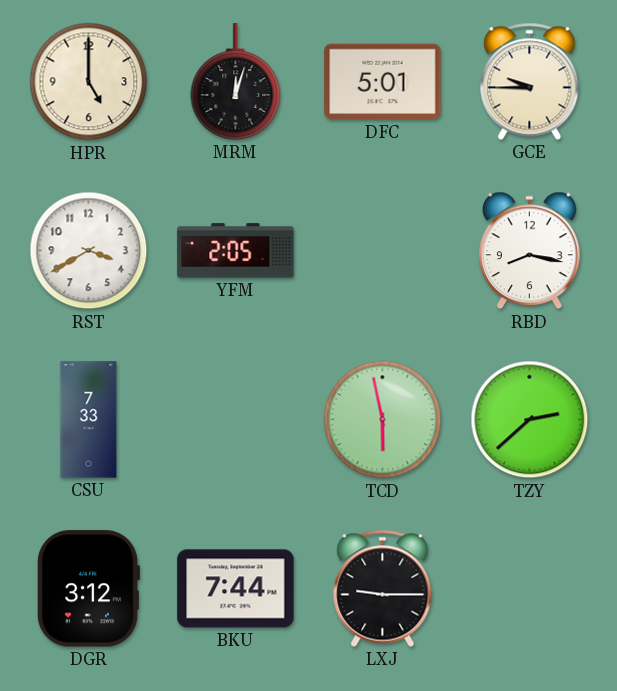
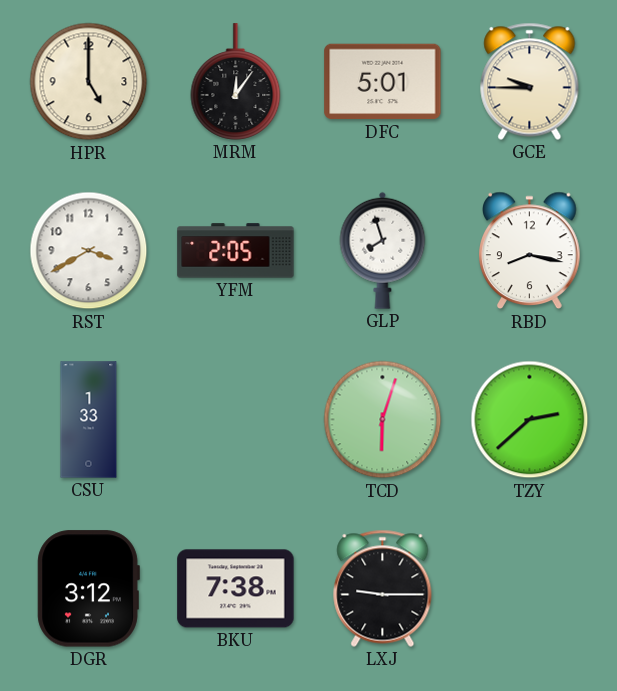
MRM: 12:03 -> 12:06 (236, 82)
GLP: none -> 7:57 (383, 250)
CSU: 7:33 -> 1:33 (89, 420)
TCD: 5:58 -> 6:03 (383, 420)
BKU: 7:44 -> 7:38 (236, 589)
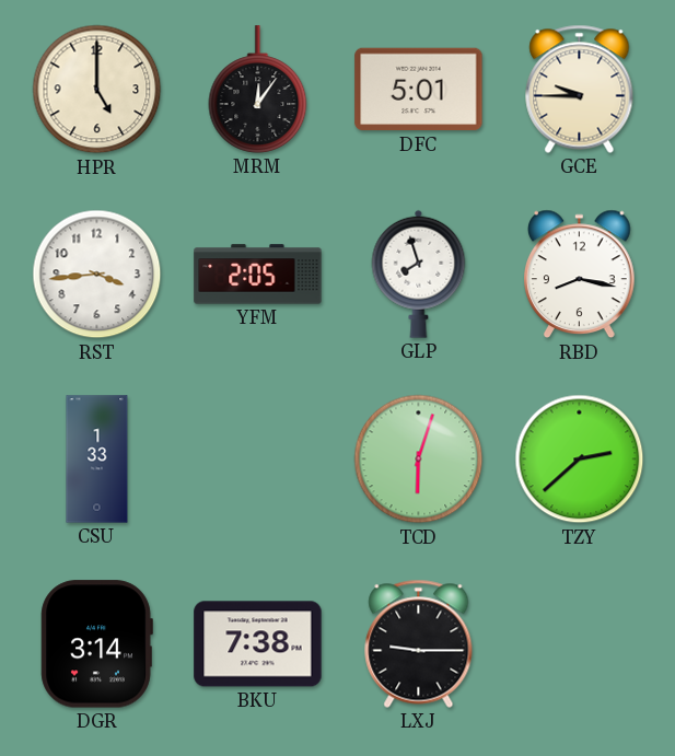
RST: 3:40 -> 3:44 (97, 275)
DGR: 3:12 -> 3:14 (96, 644)
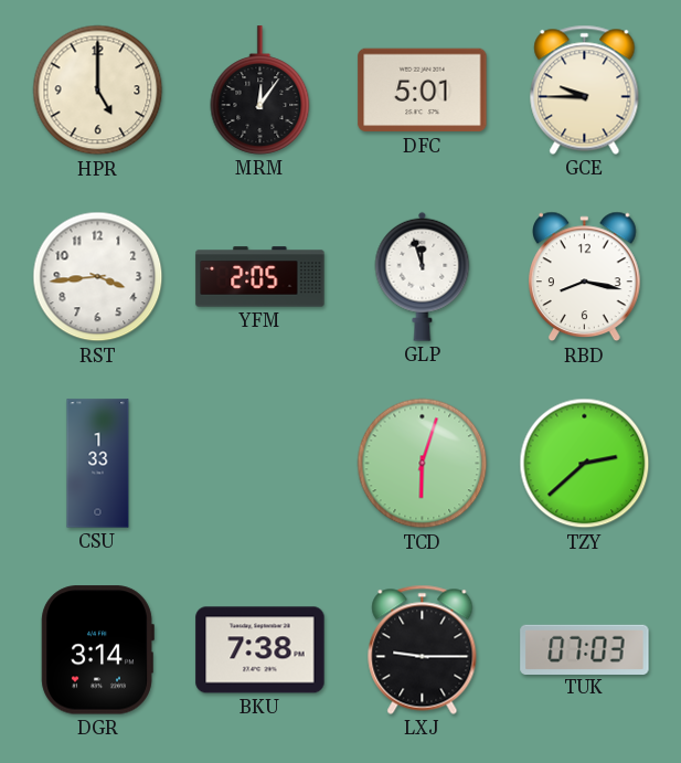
GLP: 7:57 -> 11:57 (423, 276)
TUK: none -> 07:03 (585, 649)
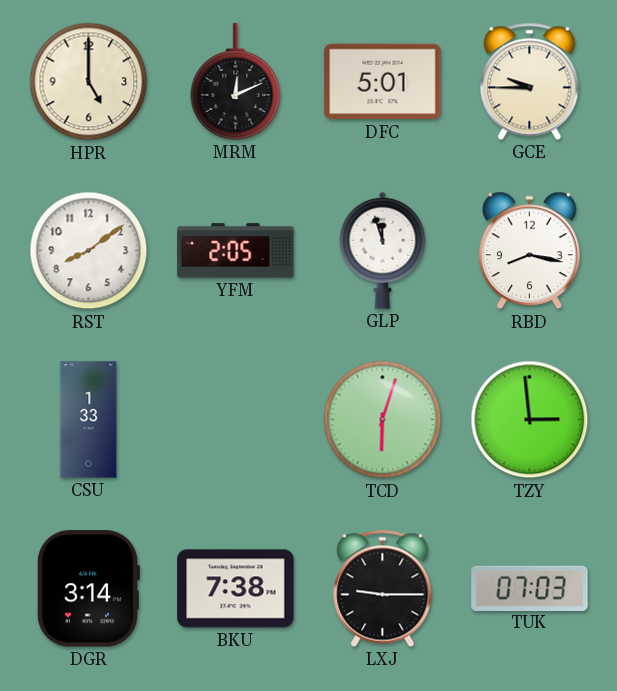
MRM: 12:06 -> 12:11 (236, 82)
RST: 3:44 -> 8:09 (89, 251)
TZY: 2:38 -> 2:59 (530, 420)
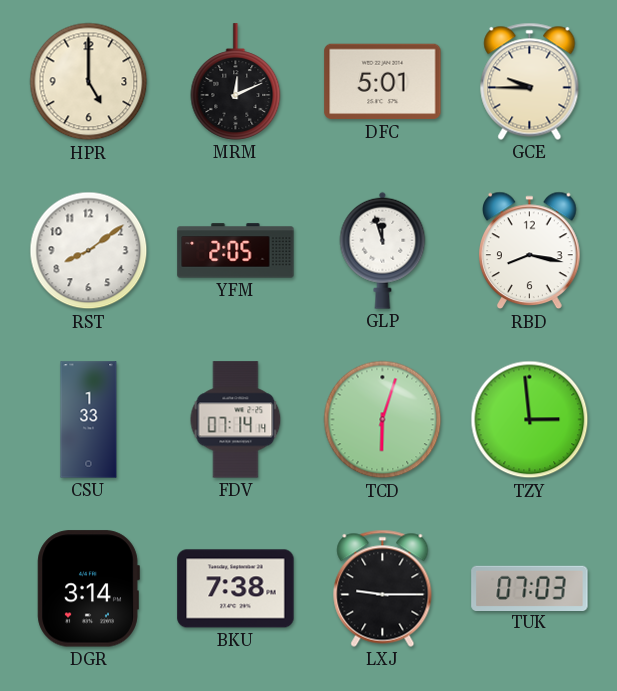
FDV: none -> 07:14 (236, 420)
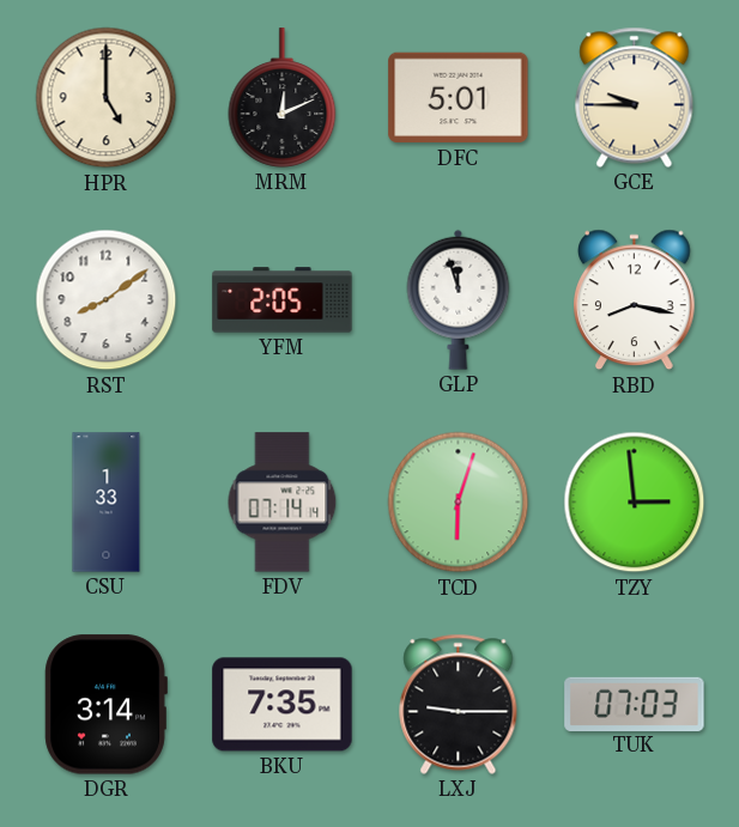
BKU: 7:38 -> 7:35 (283, 705)
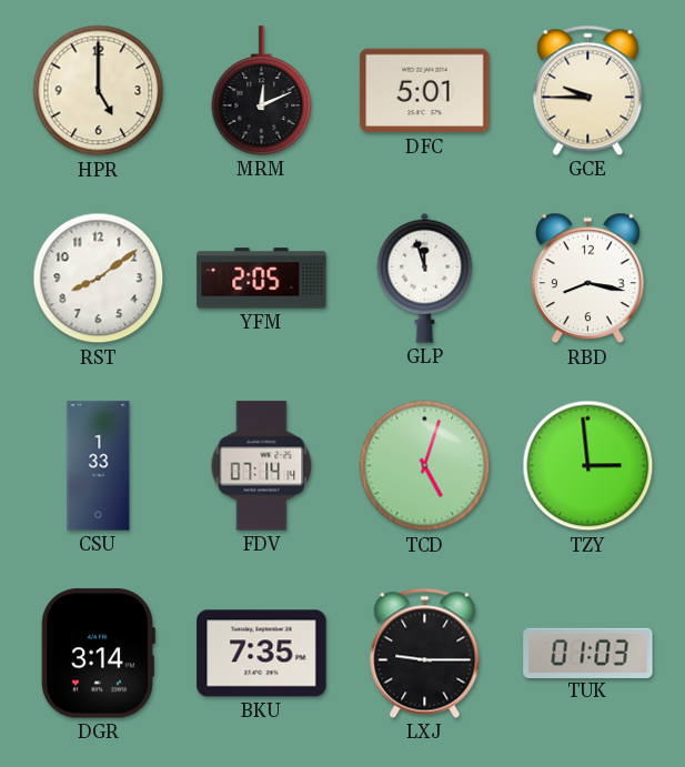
TCD: 6:03 -> 5:03 (425, 466)
TUK: 07:03 -> 01:03 (588, 653)
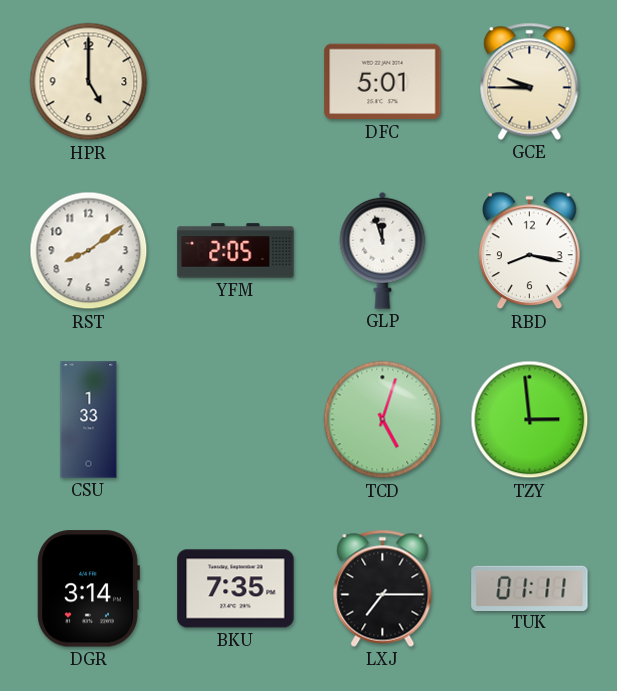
MRM: 12:11 -> none (262, 91)
FDV: 07:14 -> none (262, 466)
LXJ: 9:15 -> 7:15 (383, 588)
TUK: 01:03 -> 01:11 (530, 588)
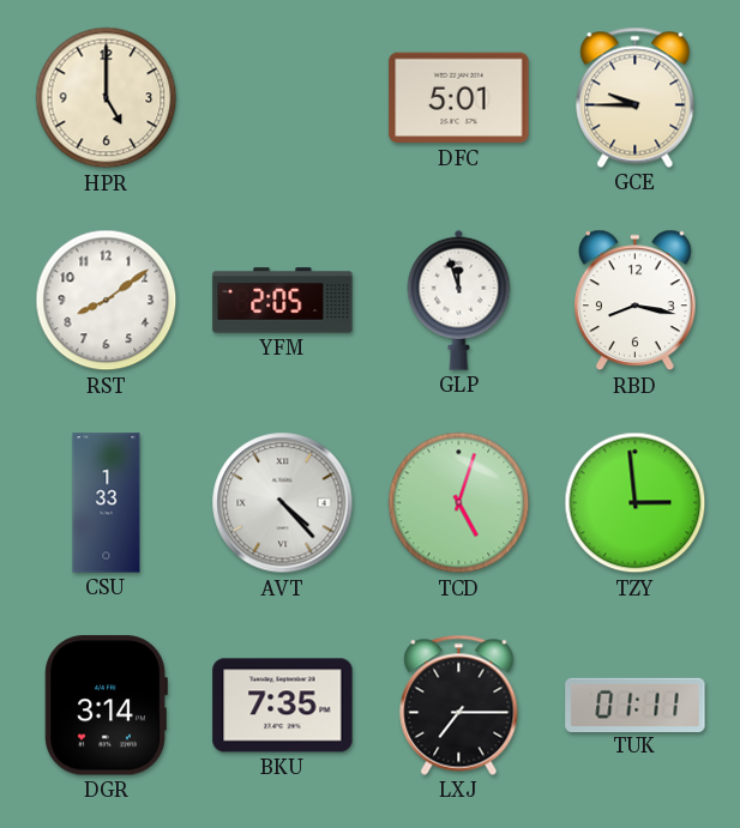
AVT: none -> 4:23 (283, 503)
